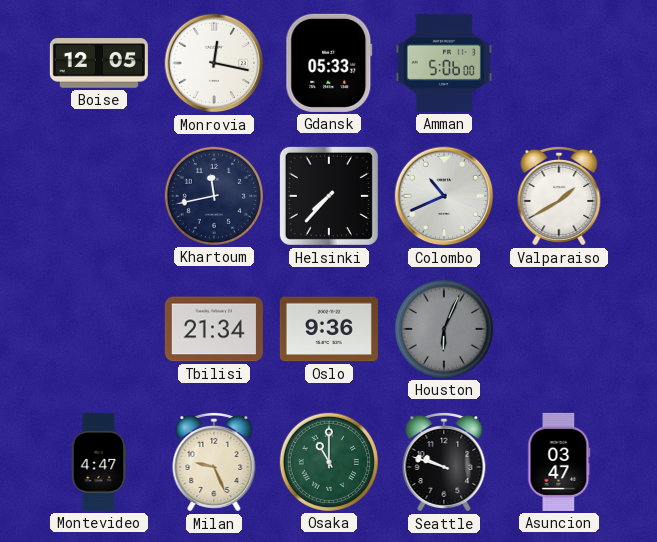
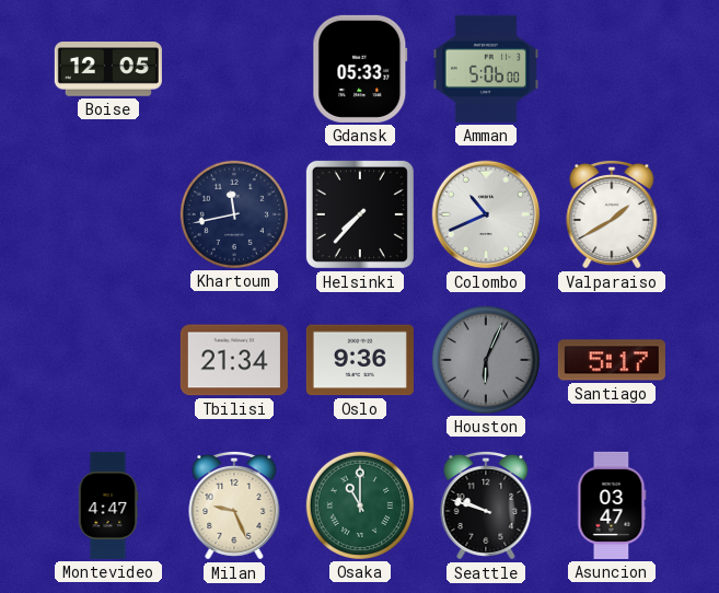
Monrovia: 12:17 -> none (214, 63)
Santiago: none -> 5:17 (612, 360)
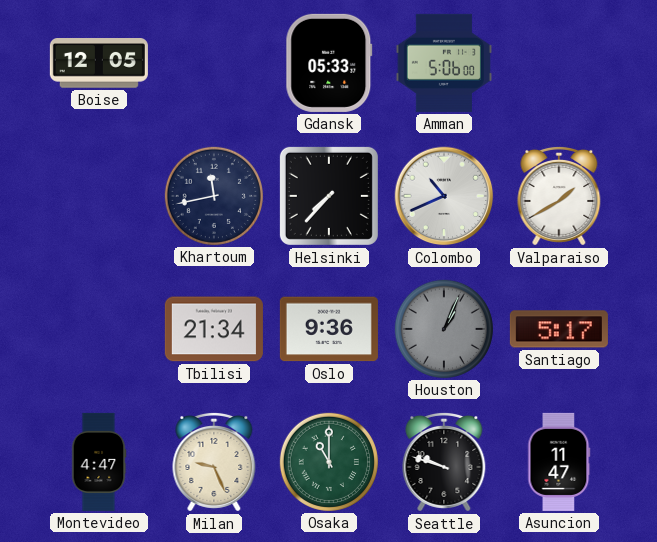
Houston: 6:04 -> 1:04 (444, 329)
Asuncion: 03:47 -> 11:47 (559, 462)
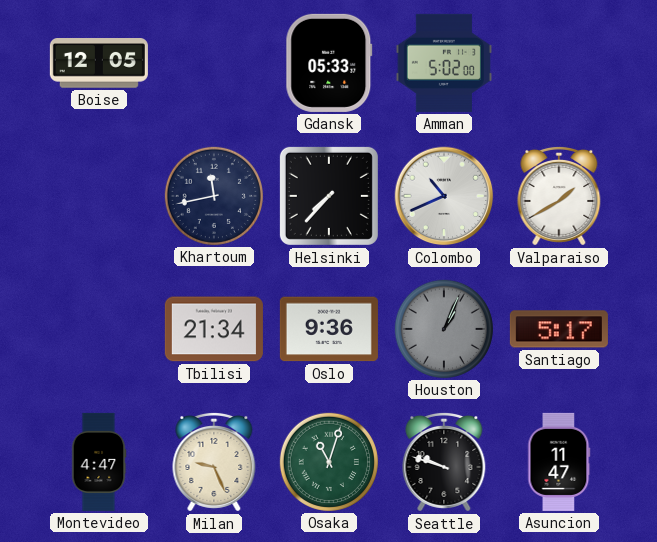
Amman: 5:06 -> 5:02 (444, 63)
Osaka: 11:00 -> 11:03 (329, 462)
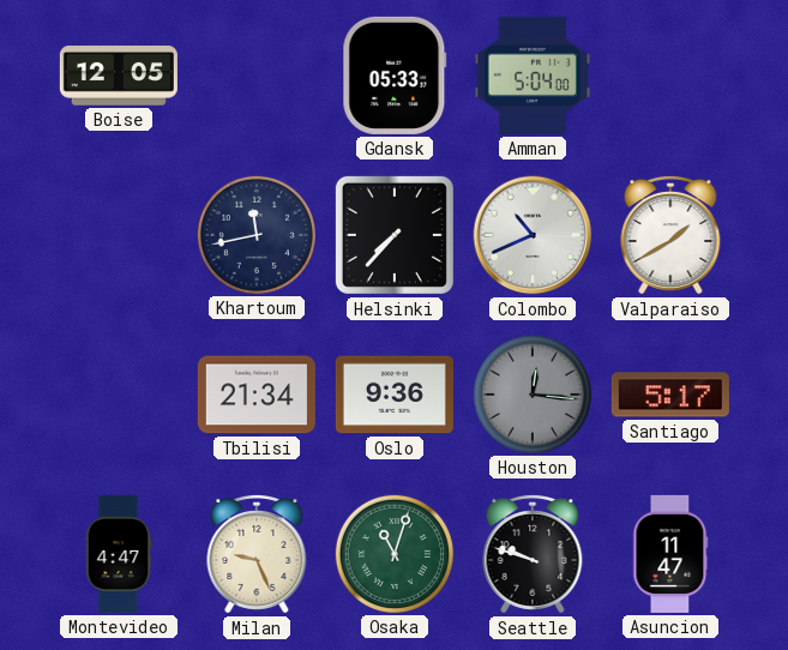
Amman: 5:02 -> 5:04 (533, 76)
Houston: 1:04 -> 12:16 (533, 395)
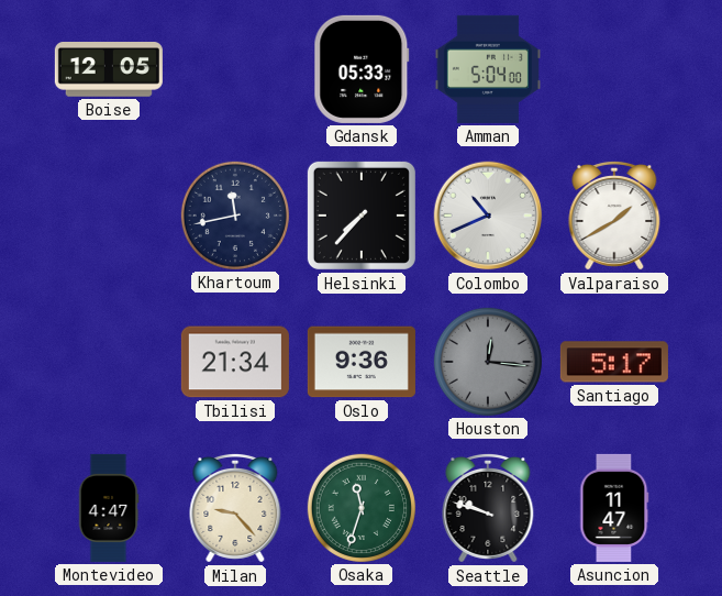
Milan: 9:26 -> 9:23 (235, 508)
Osaka: 11:03 -> 11:33 (362, 508)
